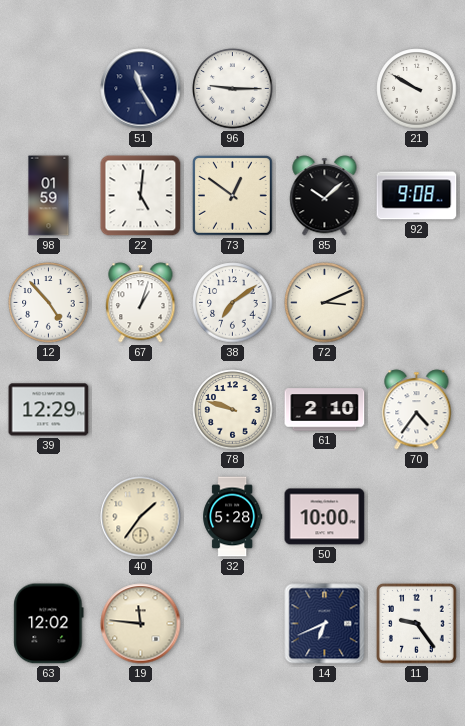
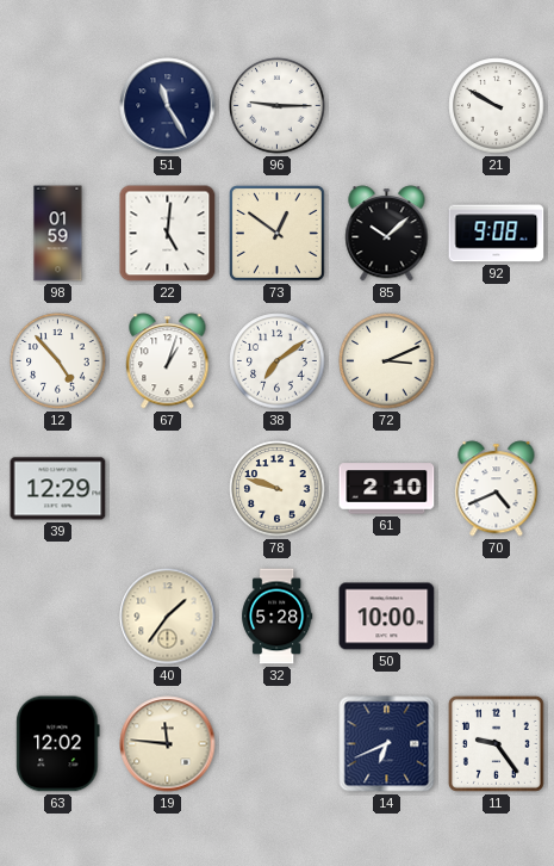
70: 4:36 -> 4:41 (497, 489)
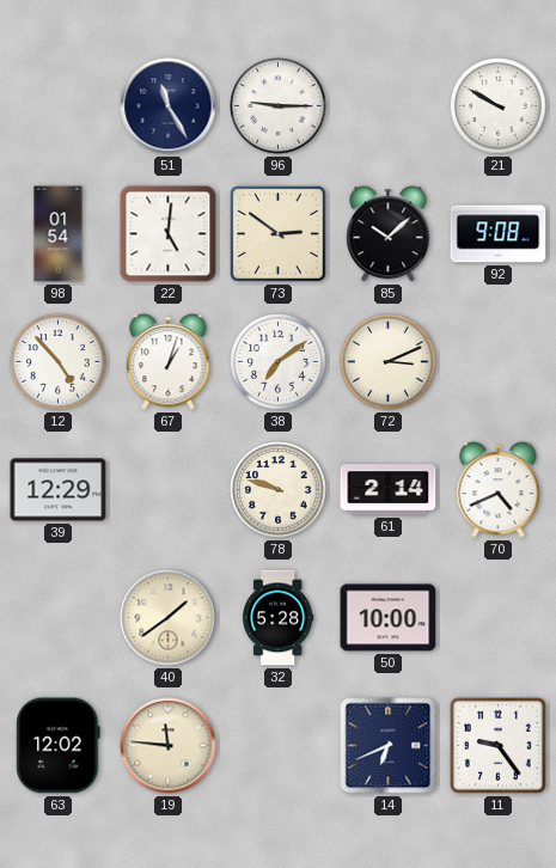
98: 01:59 -> 01:54 (59, 234)
73: 12:51 -> 2:51 (277, 233)
61: 2:10 -> 2:14 (389, 490)
40: 1:36 -> 1:39 (169, 618)
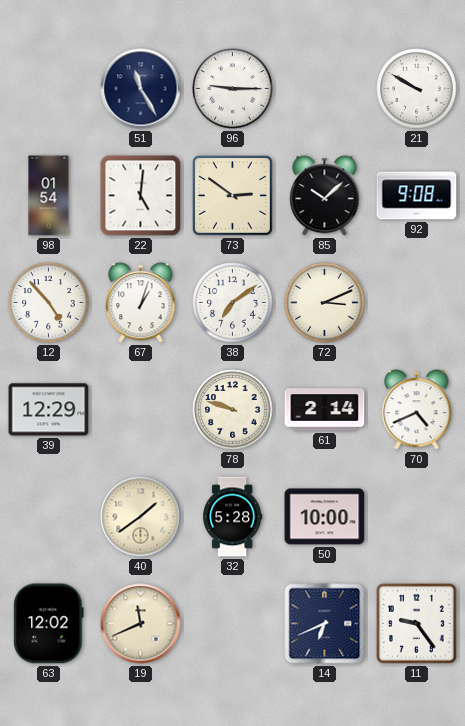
19: 11:46 -> 11:41 (141, 624)
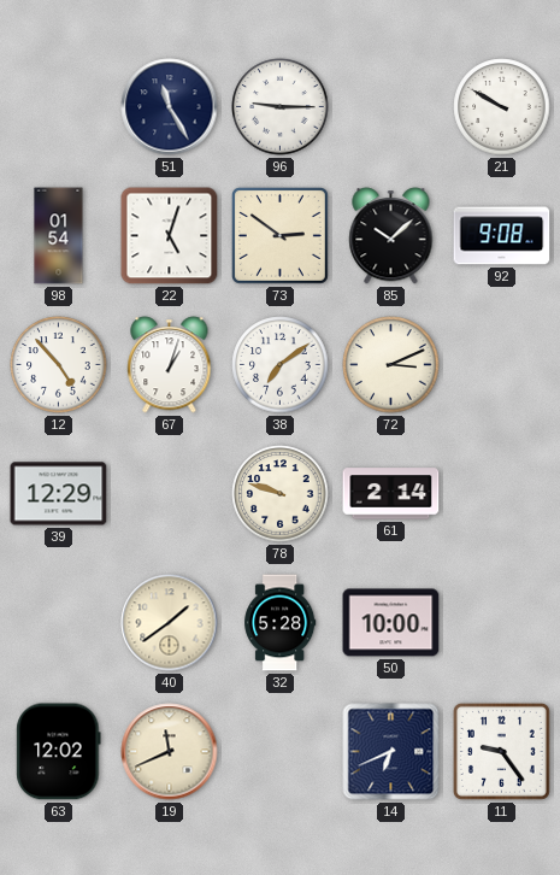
22: 5:01 -> 5:03 (170, 236)
70: 4:41 -> none (417, 410)
